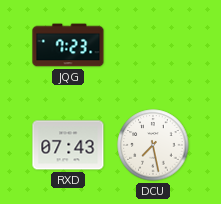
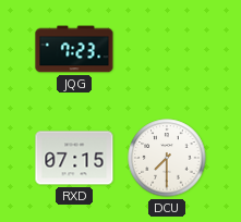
RXD: 07:43 -> 07:15 (74, 158)
DCU: 7:28 -> 7:30 (167, 158)
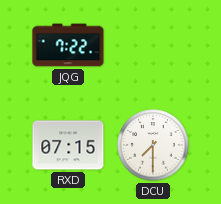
JQG: 7:23 -> 7:22 (68, 45)
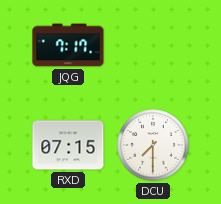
JQG: 7:22 -> 7:17 (68, 45)
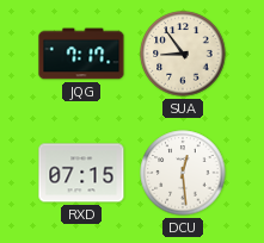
SUA: none -> 8:54 (183, 54)
DCU: 7:30 -> 12:29 (183, 173)
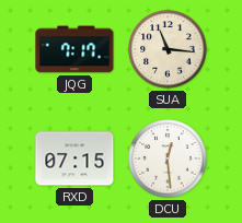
SUA: 8:54 -> 11:16 (168, 49)
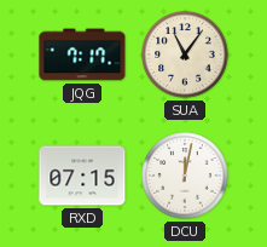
SUA: 11:16 -> 11:06 (185, 54)
DCU: 12:29 -> 12:02 (185, 176)
